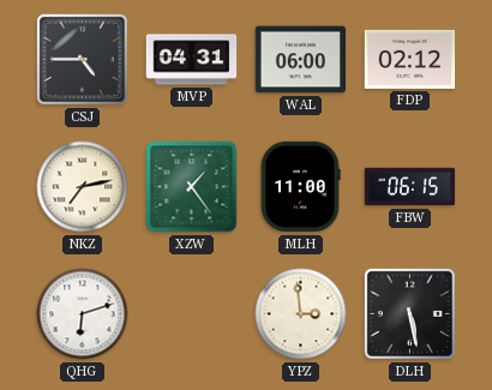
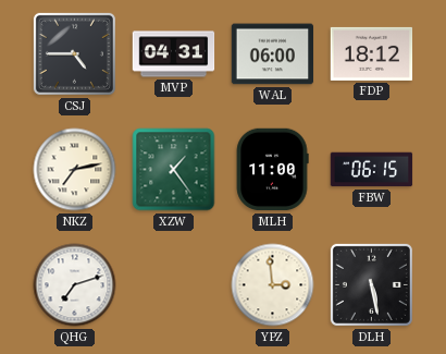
FDP: 02:12 -> 18:12 (372, 53)
QHG: 6:12 -> 7:12 (75, 285)
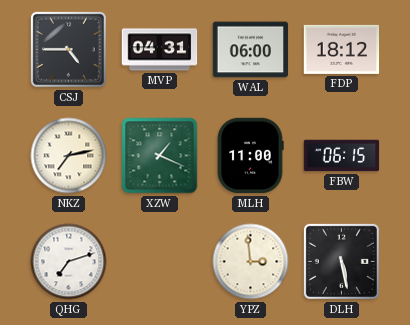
XZW: 1:24 -> 1:19 (160, 156)
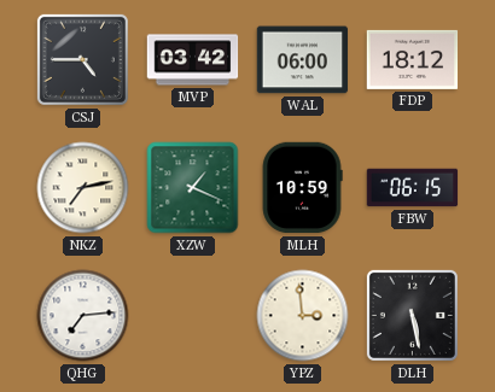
MVP: 04:31 -> 03:42 (193, 60)
MLH: 11:00 -> 10:59 (302, 188)
QHG: 7:12 -> 7:14 (83, 316)
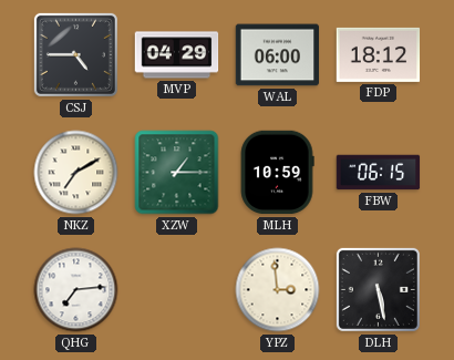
MVP: 03:42 -> 04:29 (177, 55)
NKZ: 7:13 -> 7:10 (76, 173)
XZW: 1:19 -> 1:15 (177, 173)
